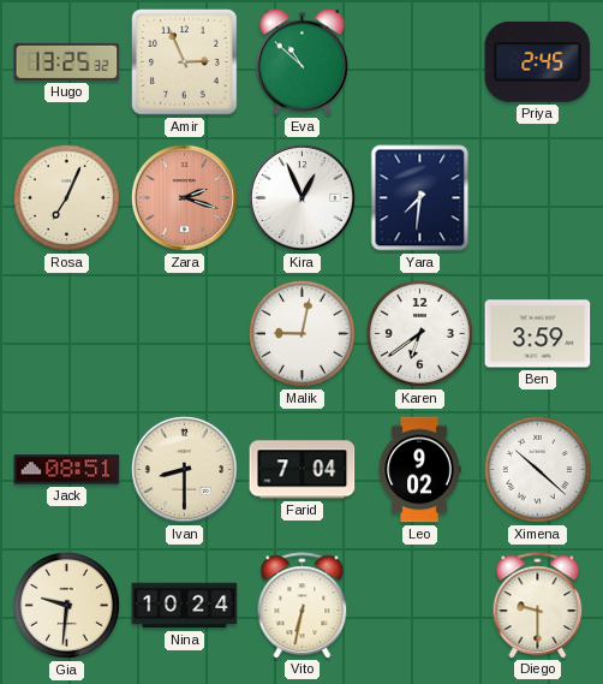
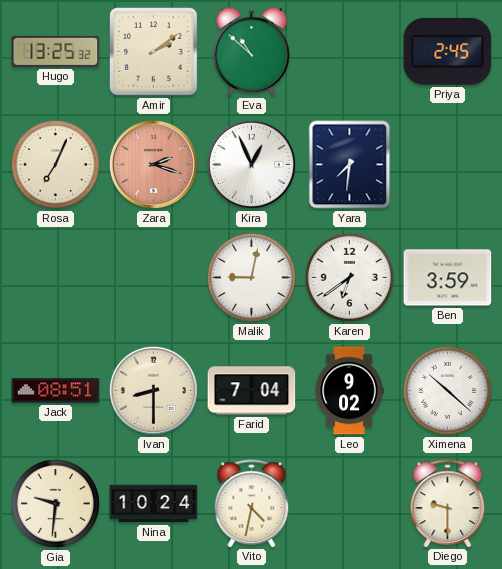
Amir: 2:56 -> 2:09 (154, 52)
Vito: 6:32 -> 4:32 (252, 503)
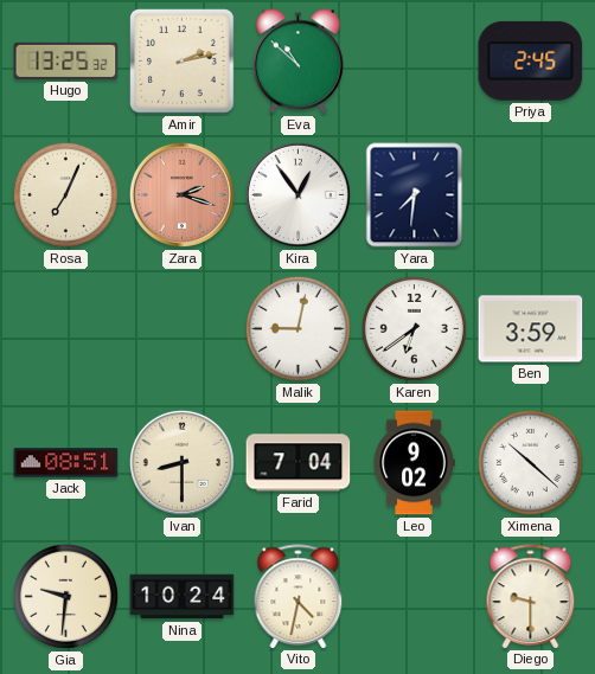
Amir: 2:09 -> 2:13 (183, 62)
Kira: 12:56 -> 12:54 (297, 194)
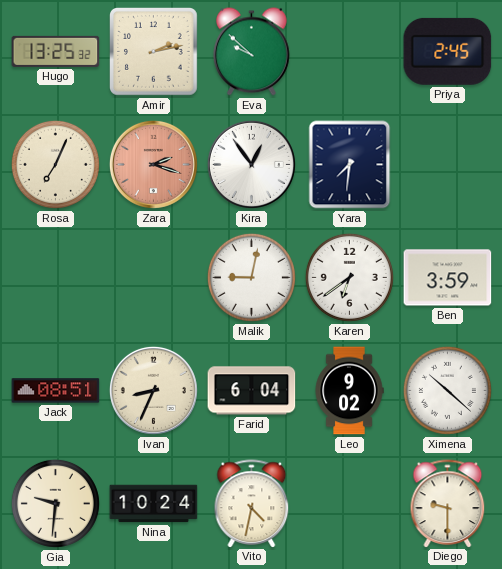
Eva: 10:52 -> 9:52 (252, 52)
Ivan: 8:30 -> 8:34 (153, 390)
Farid: 7:04 -> 6:04 (252, 391)
